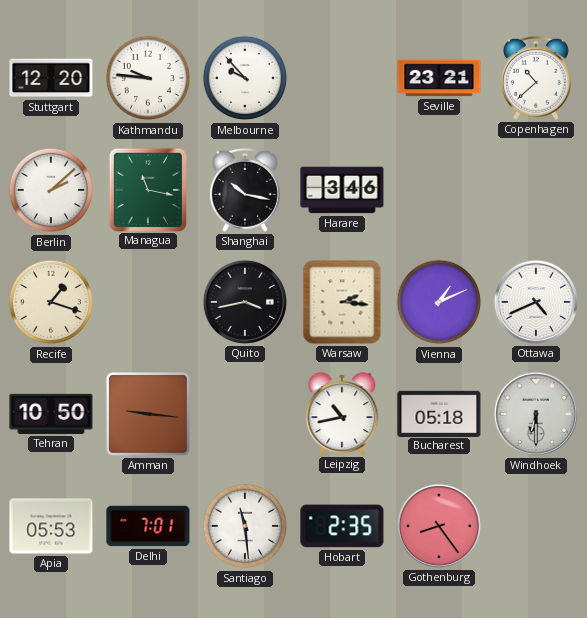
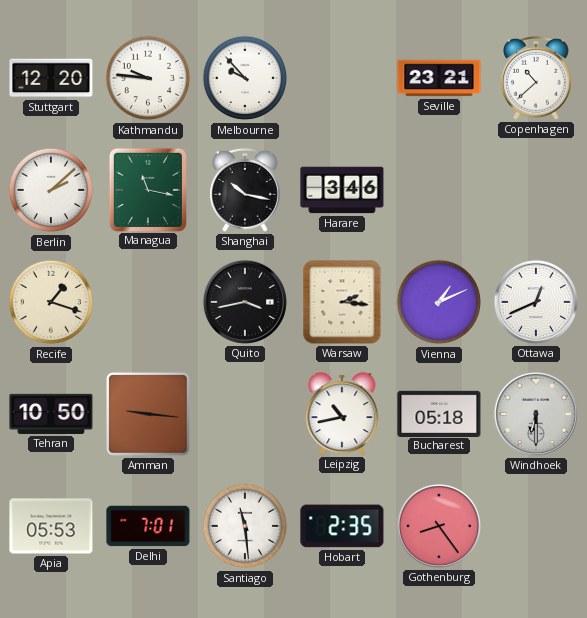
Ottawa: 4:41 -> 12:41 (536, 302)
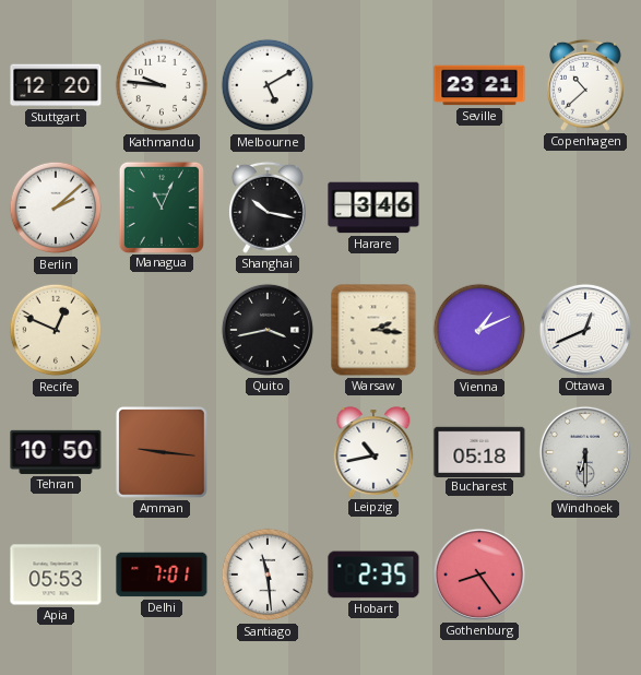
Melbourne: 9:53 -> 5:10 (268, 85)
Managua: 11:17 -> 11:04 (161, 206)
Recife: 1:18 -> 12:49 (56, 330)
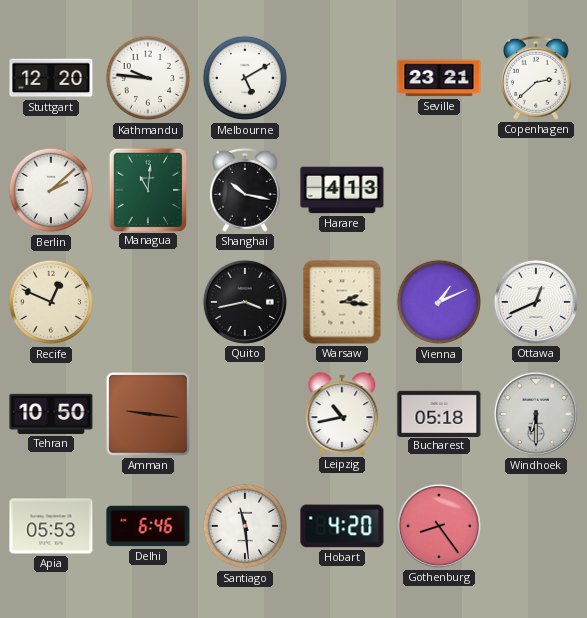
Copenhagen: 10:38 -> 2:38 (536, 78)
Managua: 11:04 -> 11:01 (147, 189)
Harare: 3:46 -> 4:13 (342, 190)
Delhi: 7:01 -> 6:46 (148, 526)
Hobart: 2:35 -> 4:20 (342, 526)
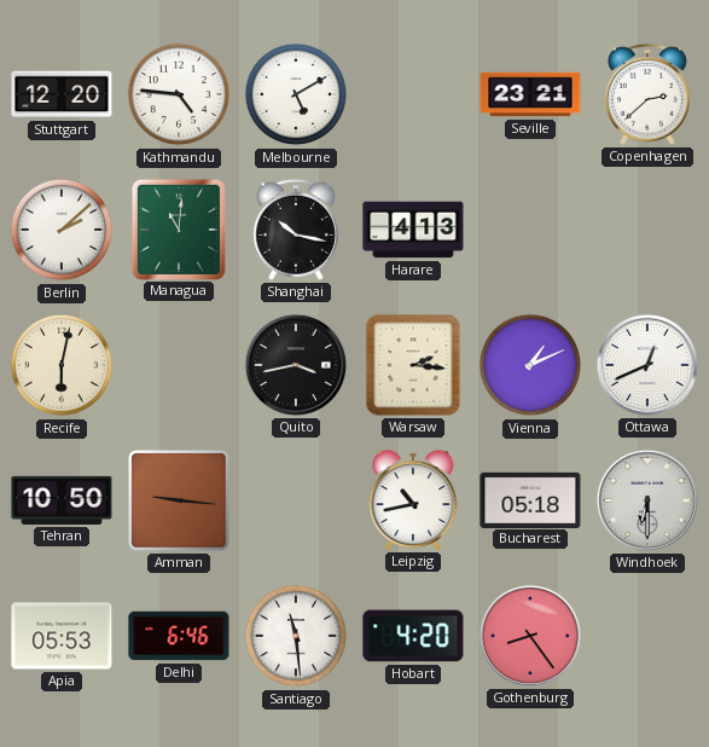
Kathmandu: 9:46 -> 4:46 (179, 94)
Recife: 12:49 -> 6:02 (62, 365)
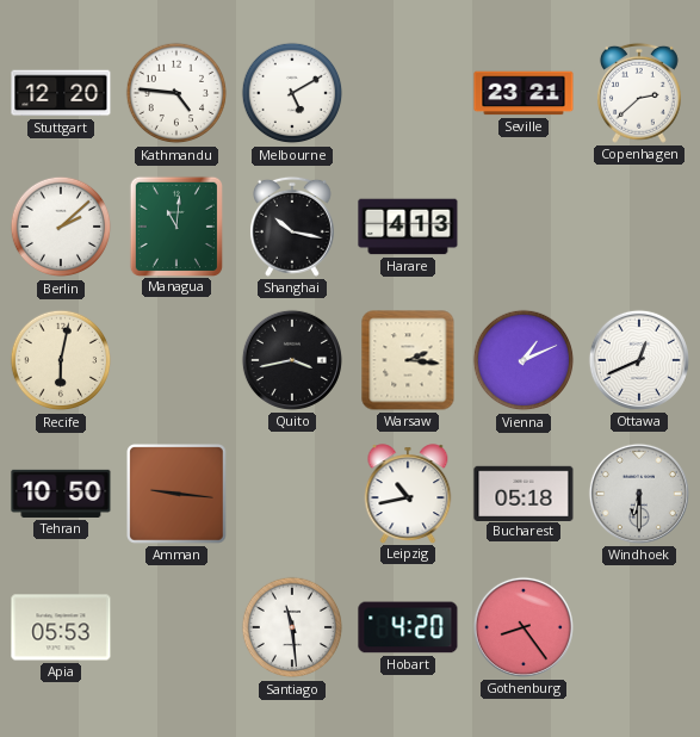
Delhi: 6:46 -> none (179, 636)
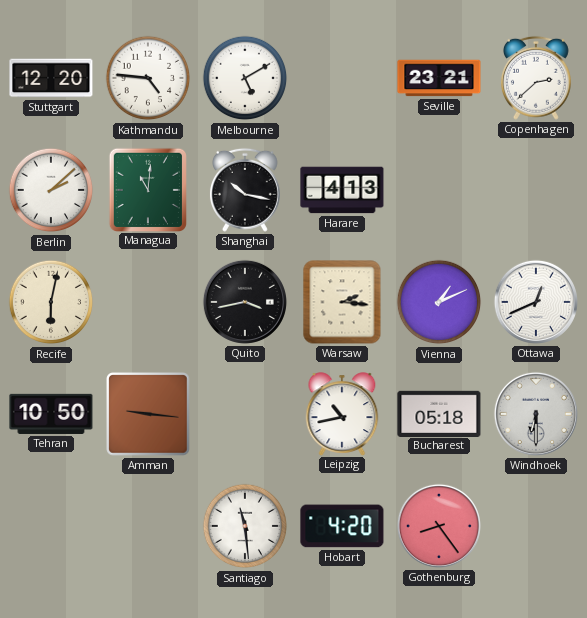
Apia: 05:53 -> none (61, 627)
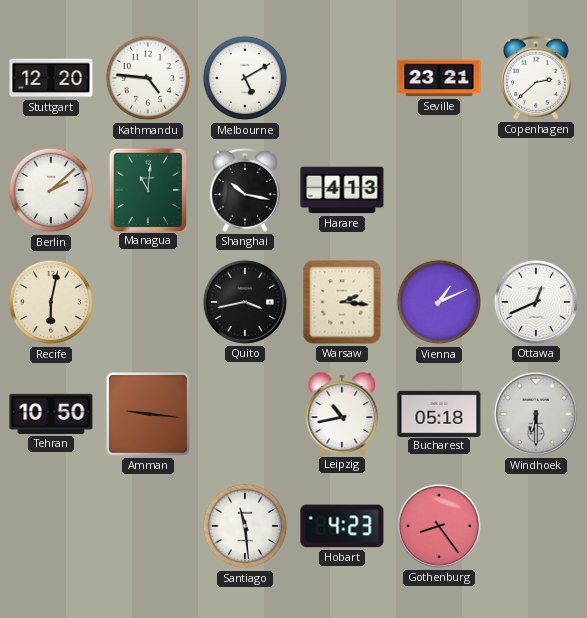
Hobart: 4:20 -> 4:23 (342, 526)
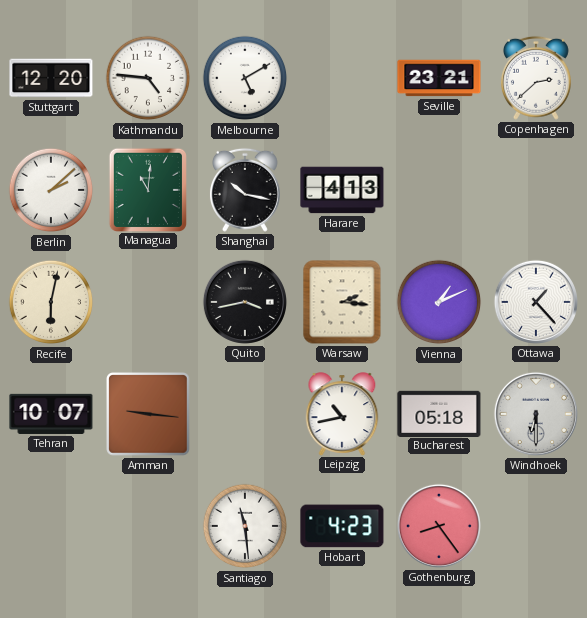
Ottawa: 12:41 -> 1:23 (536, 302)
Tehran: 10:50 -> 10:07 (51, 414)
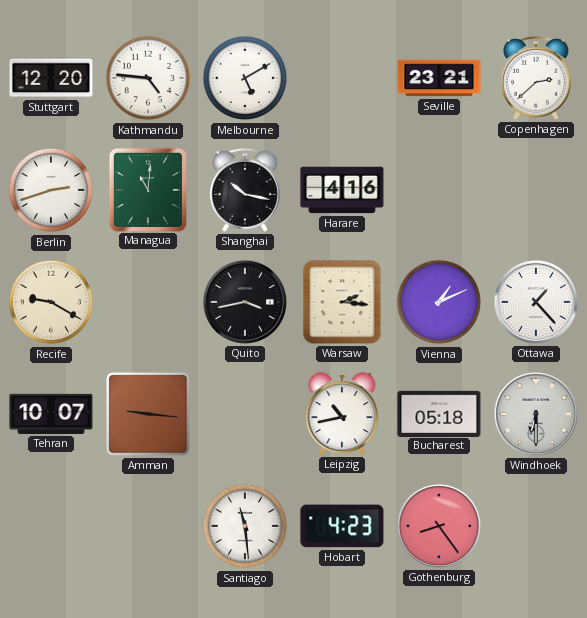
Berlin: 2:08 -> 2:42 (51, 190)
Harare: 4:13 -> 4:16 (342, 190)
Recife: 6:02 -> 9:20 (51, 302)
